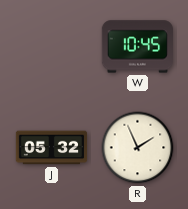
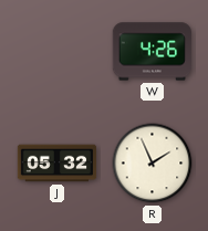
W: 10:45 -> 4:26 (152, 52)
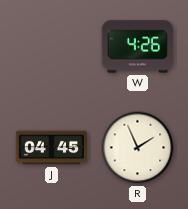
J: 05:32 -> 04:45 (52, 148)
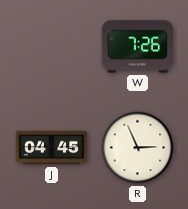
W: 4:26 -> 7:26 (137, 47)
R: 1:56 -> 2:56 (138, 148)
